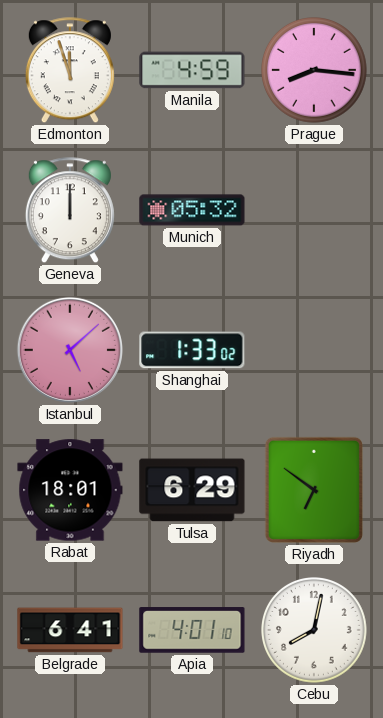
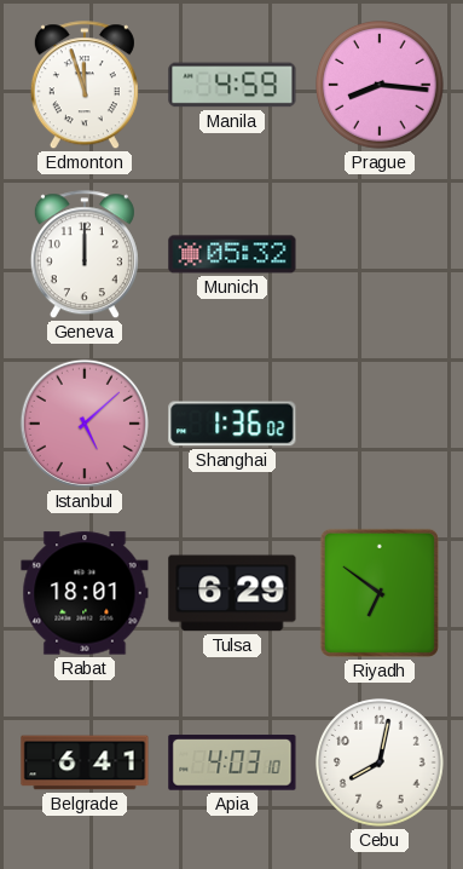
Shanghai: 1:33 -> 1:36 (232, 424)
Apia: 4:01 -> 4:03 (232, 762)
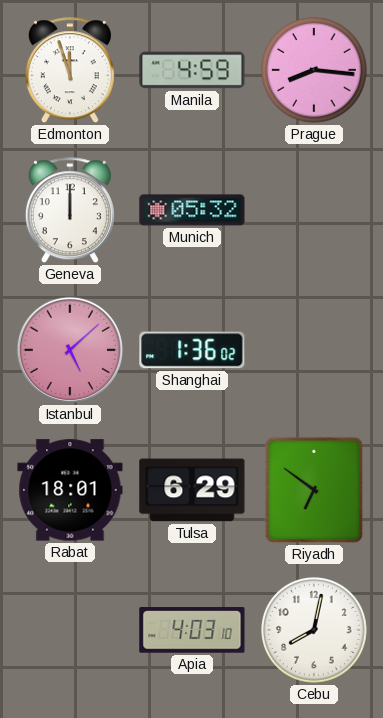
Belgrade: 6:41 -> none (85, 762)
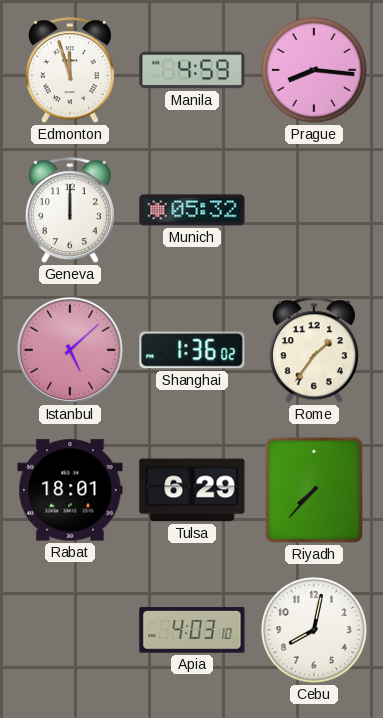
Rome: none -> 1:36 (314, 351)
Riyadh: 6:51 -> 7:37 (314, 490)
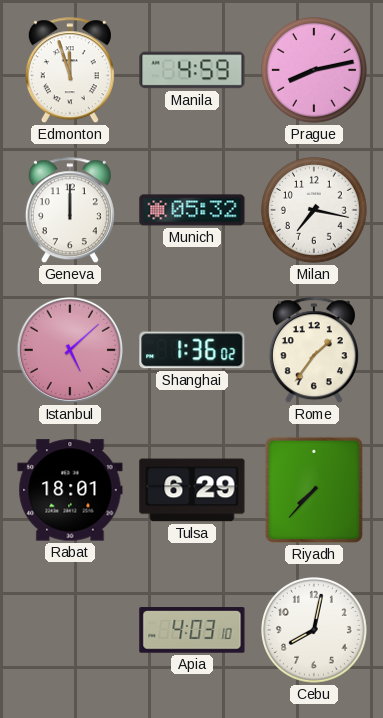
Prague: 8:16 -> 8:13 (315, 71)
Milan: none -> 7:17 (315, 211)
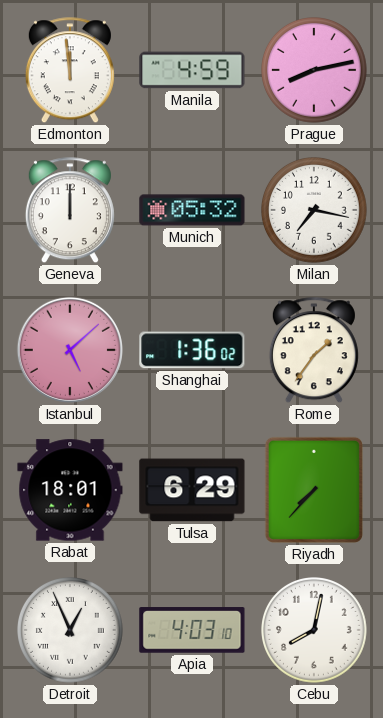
Edmonton: 11:57 -> 11:59 (70, 71)
Detroit: none -> 12:56 (71, 631)
